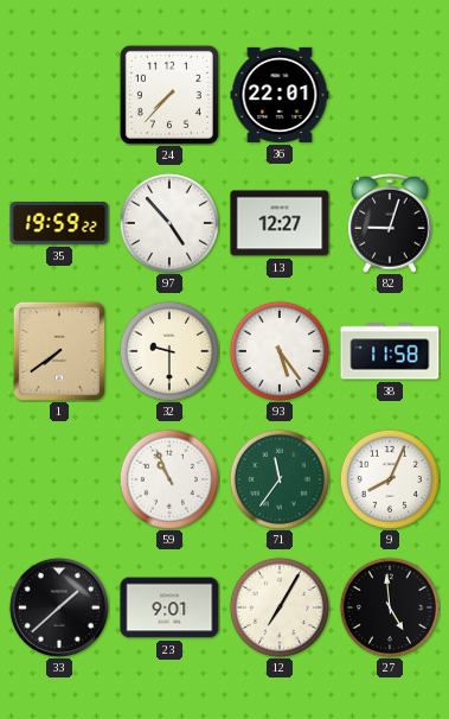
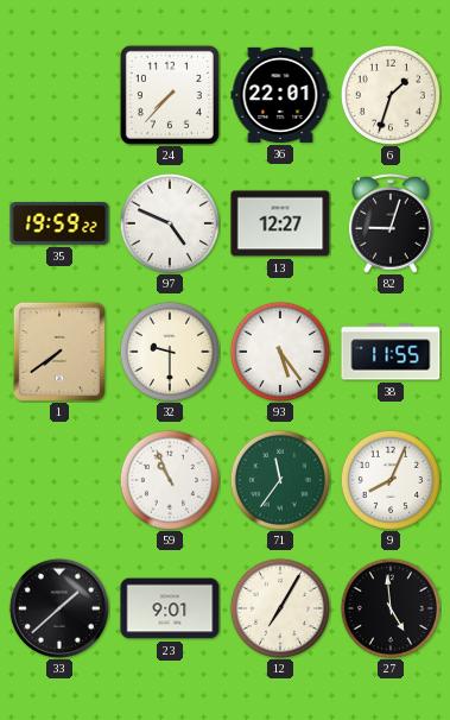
6: none -> 1:33 (391, 95)
97: 4:53 -> 4:49 (170, 223)
38: 11:58 -> 11:55 (391, 352)
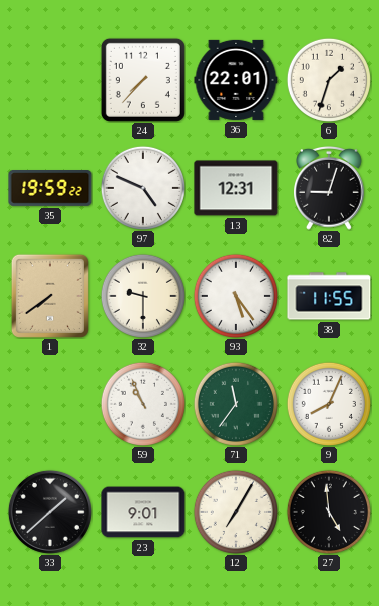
13: 12:27 -> 12:31 (236, 188)
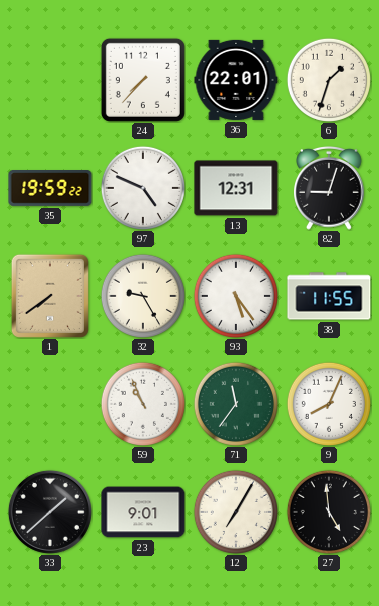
32: 9:30 -> 9:25 (143, 296)
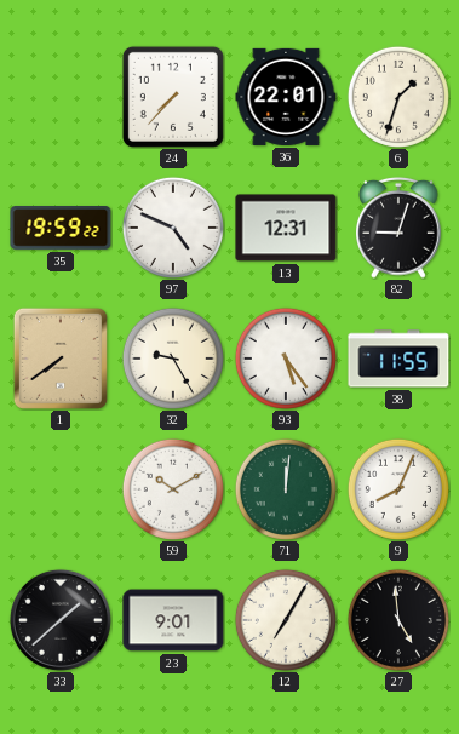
59: 10:56 -> 10:10 (173, 489)
71: 11:36 -> 12:01 (286, 489)
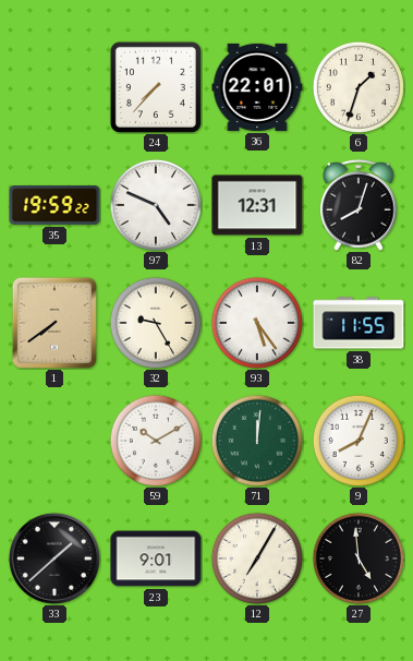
82: 9:03 -> 8:03 (360, 205)
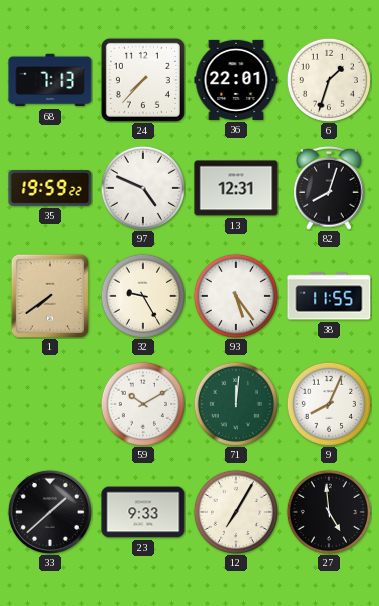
68: none -> 7:13 (50, 80)
23: 9:01 -> 9:33 (143, 512)
